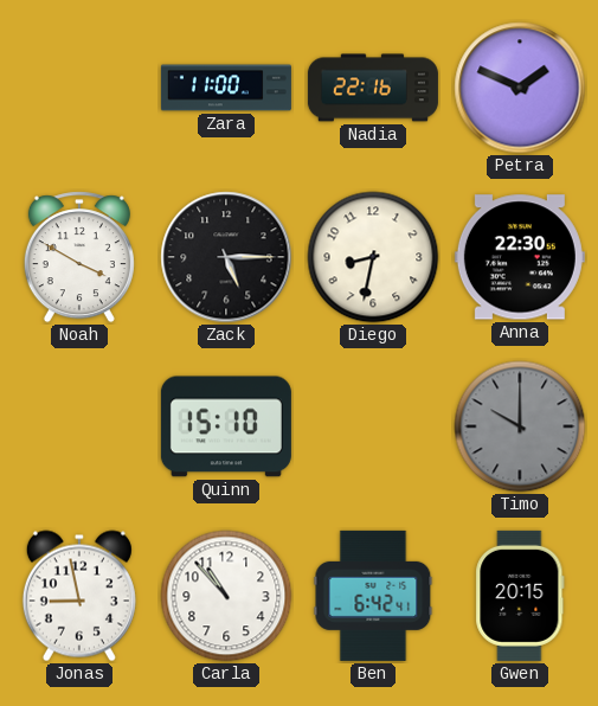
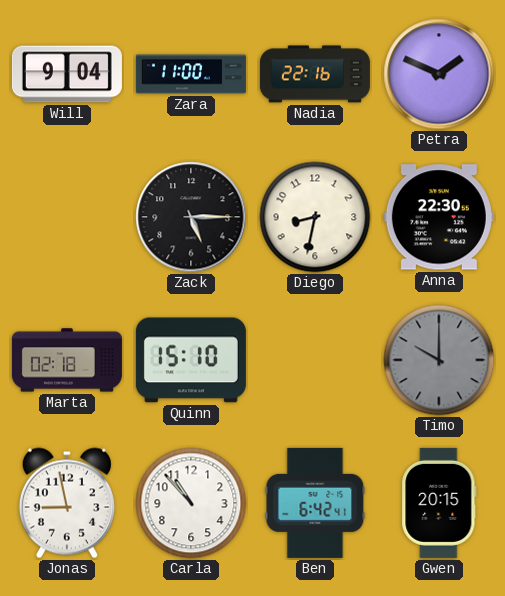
Will: none -> 9:04 (67, 74)
Noah: 3:50 -> none (79, 257)
Marta: none -> 02:18 (67, 360)
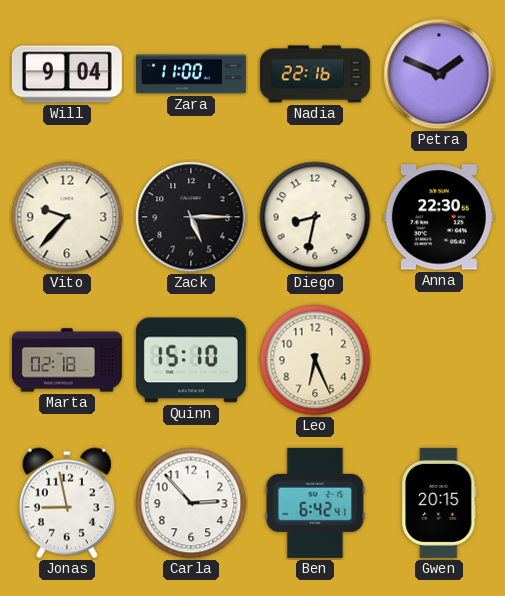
Vito: none -> 9:37 (67, 217)
Leo: none -> 6:26 (315, 360)
Timo: 10:00 -> none (439, 360)
Carla: 10:53 -> 2:53 (191, 503)
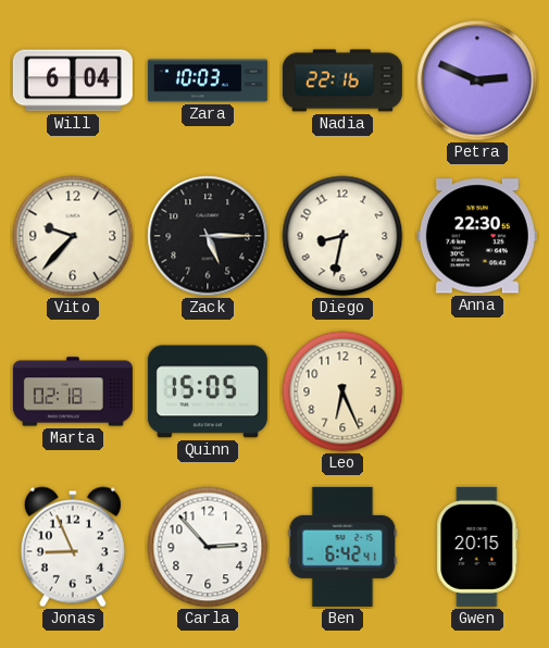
Will: 9:04 -> 6:04 (73, 80)
Zara: 11:00 -> 10:03 (208, 80)
Petra: 1:49 -> 2:49 (477, 80)
Quinn: 15:10 -> 15:05 (208, 391)
Jonas: 8:58 -> 8:56 (73, 547)
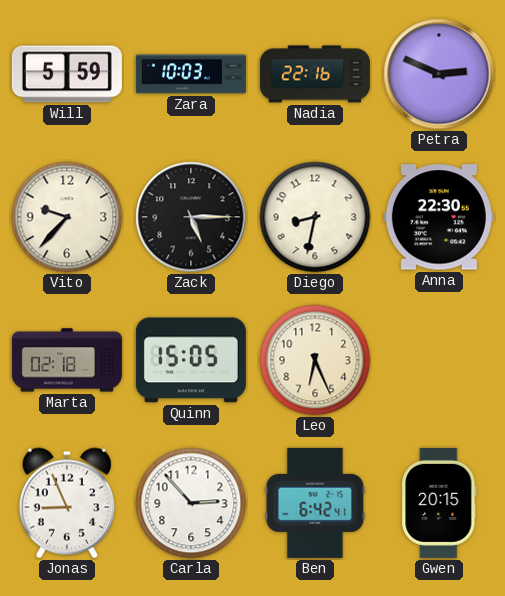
Will: 6:04 -> 5:59 (67, 74)
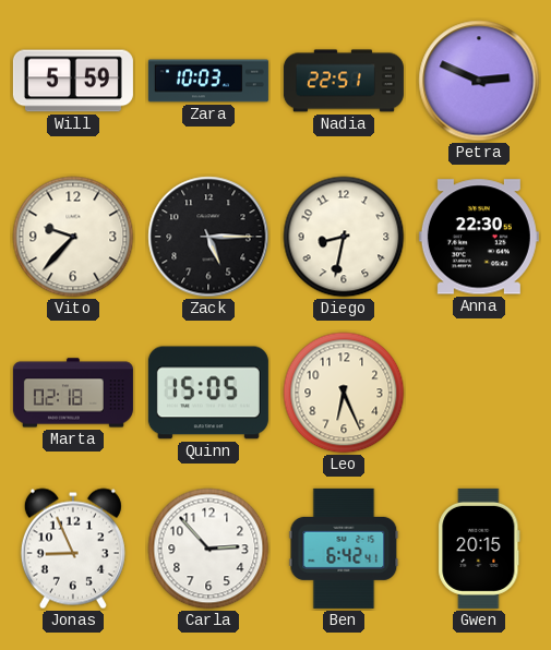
Nadia: 22:16 -> 22:51 (344, 81)
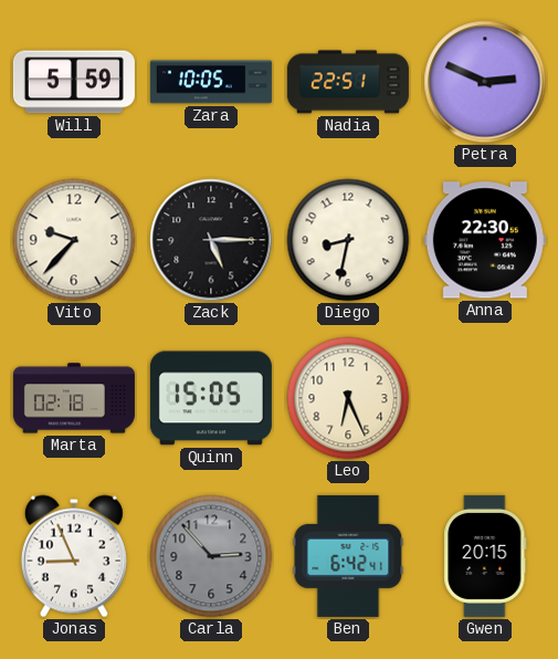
Zara: 10:03 -> 10:05 (211, 82)
Carla dial: white -> grey (211, 556)
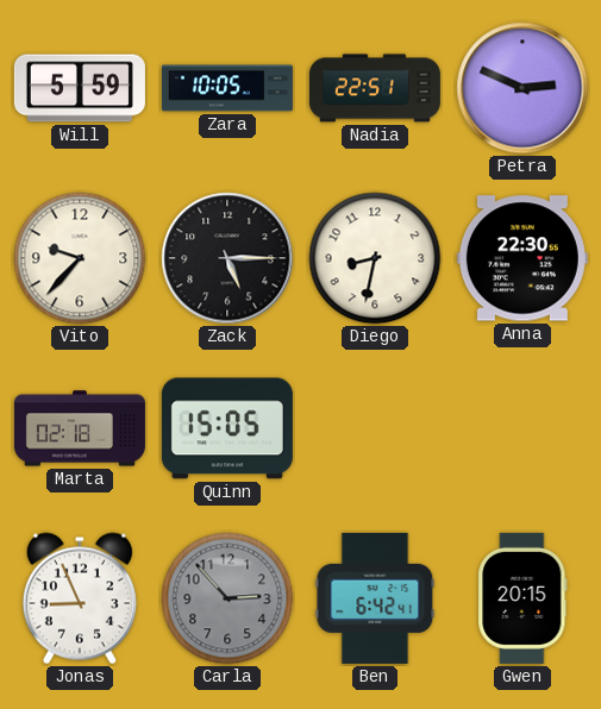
Leo: 6:26 -> none (348, 398)
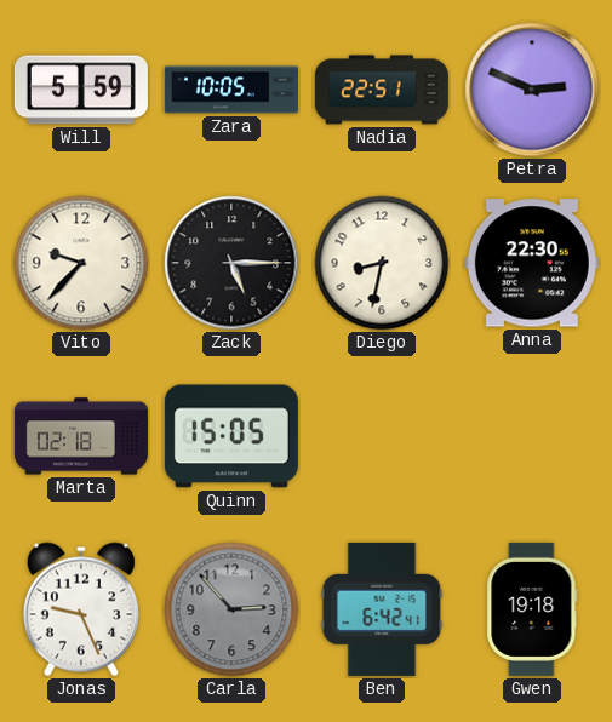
Jonas: 8:56 -> 9:26 (81, 609)
Gwen: 20:15 -> 19:18 (532, 609)
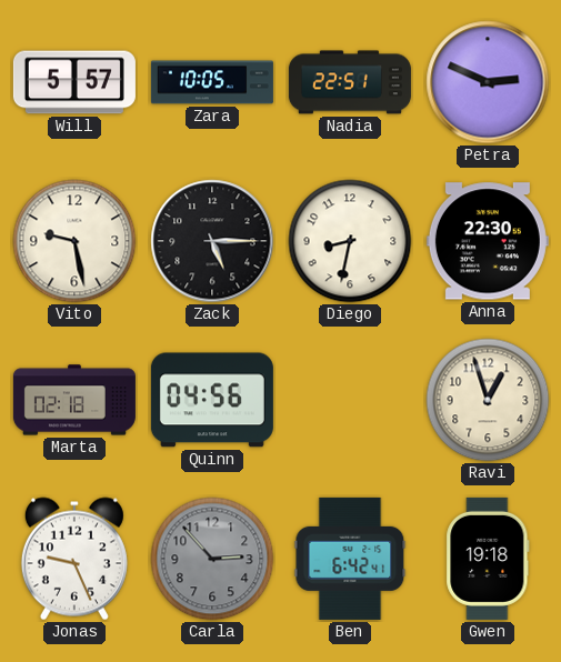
Will: 5:59 -> 5:57 (74, 82)
Vito: 9:37 -> 9:28 (74, 241)
Quinn: 15:05 -> 04:56 (212, 400)
Ravi: none -> 12:57 (488, 400)
